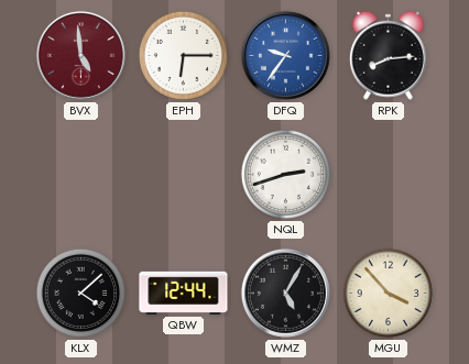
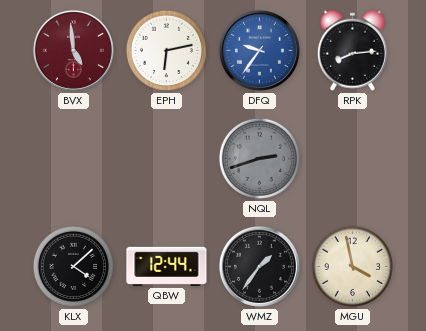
EPH: 6:15 -> 6:13 (166, 50)
NQL dial: white -> grey (259, 158)
WMZ: 5:05 -> 1:36 (259, 266)
MGU: 3:53 -> 3:58 (352, 266)
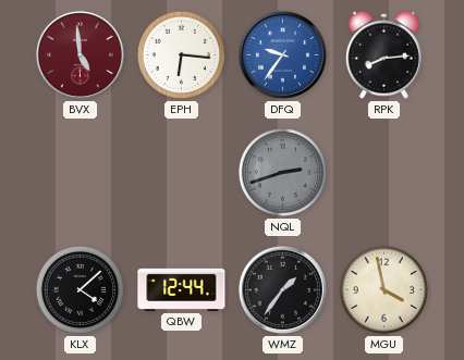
EPH: 6:13 -> 6:16 (181, 54)
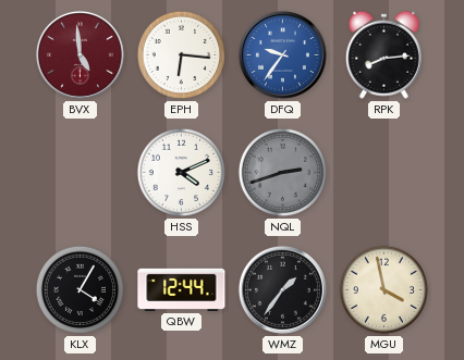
HSS: none -> 4:11 (181, 172)
KLX: 4:08 -> 4:05 (80, 289)
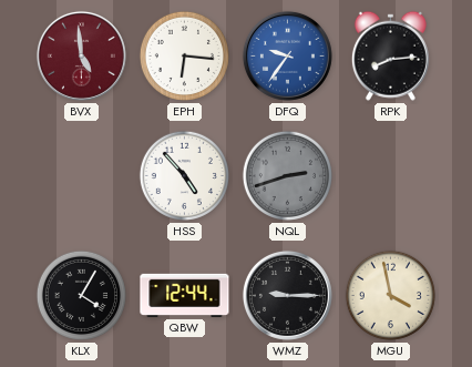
HSS: 4:11 -> 4:53 (184, 175)
WMZ: 1:36 -> 9:15 (287, 295)
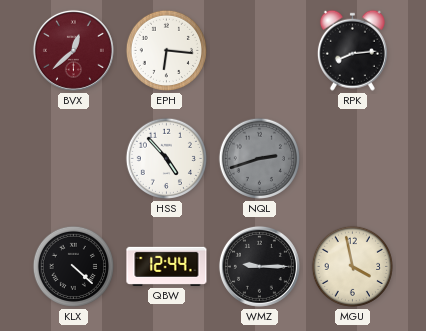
BVX: 4:59 -> 12:38 (73, 50)
DFQ: 9:36 -> none (287, 55)
KLX: 4:05 -> 4:22 (73, 266)
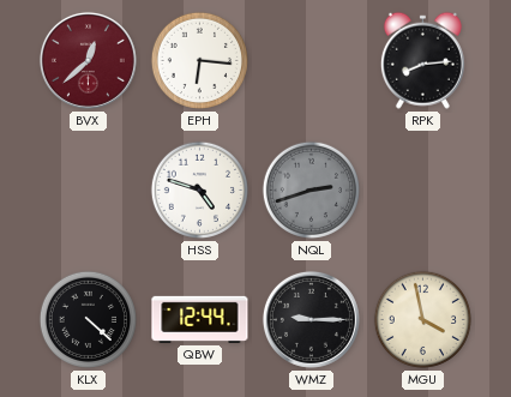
HSS: 4:53 -> 4:48 (199, 190)
